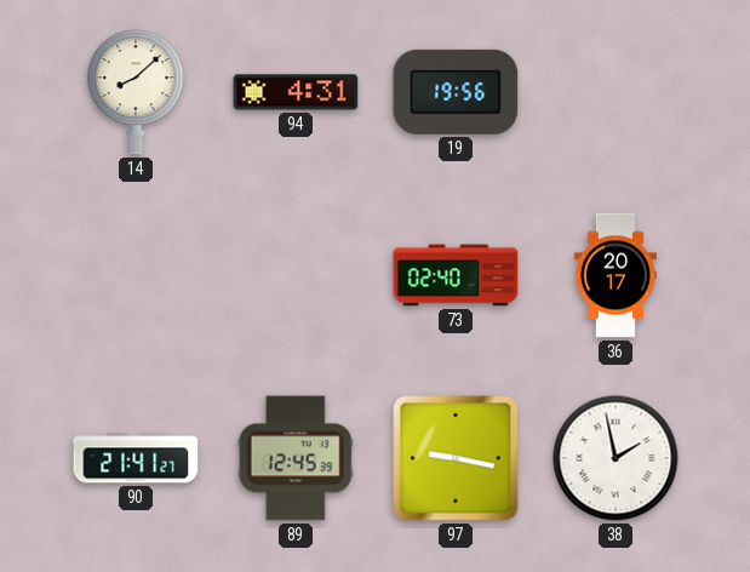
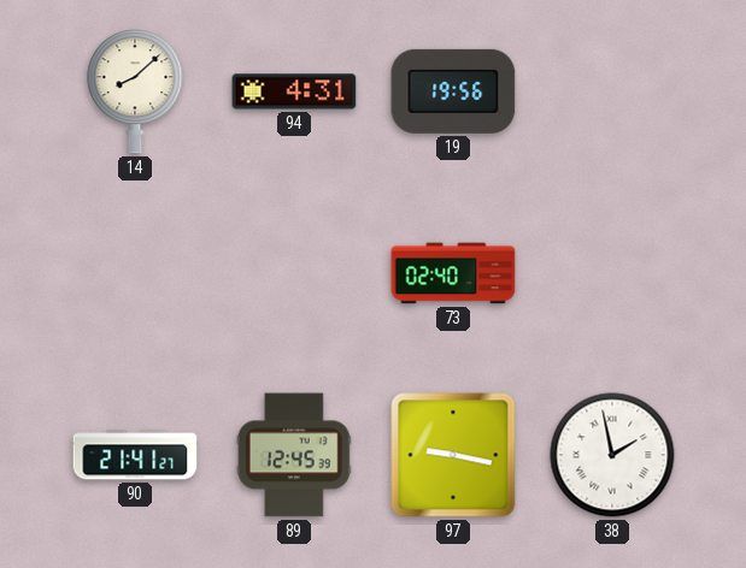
36: 20:17 -> none (616, 275)
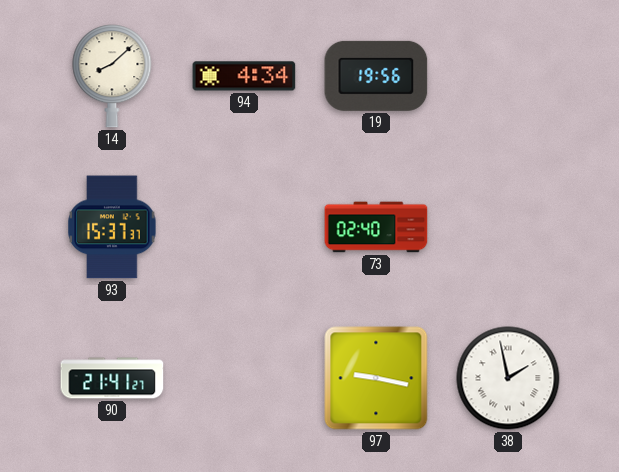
94: 4:31 -> 4:34 (244, 76)
93: none -> 15:37 (112, 227)
89: 12:45 -> none (294, 455)
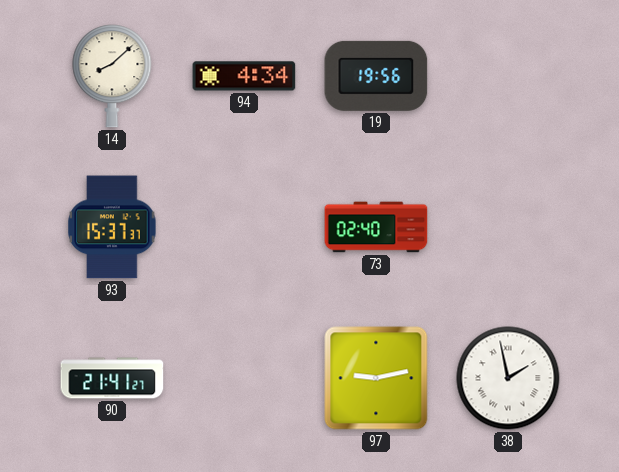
97: 9:17 -> 9:13 (376, 378)
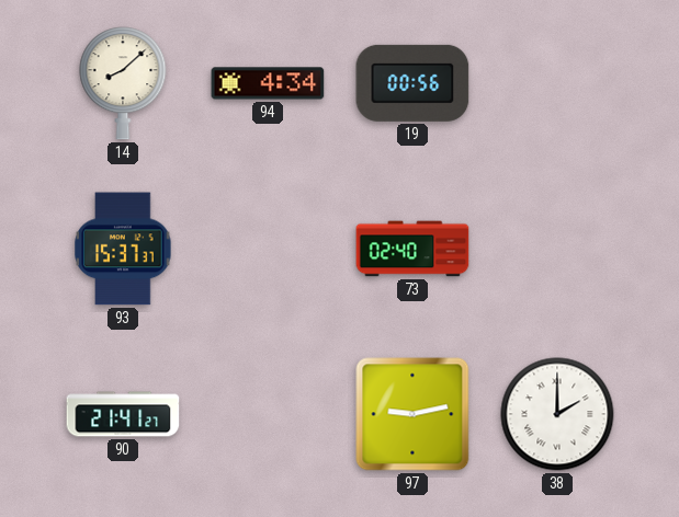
19: 19:56 -> 00:56 (412, 83)
38: 1:58 -> 2:00 (557, 414)
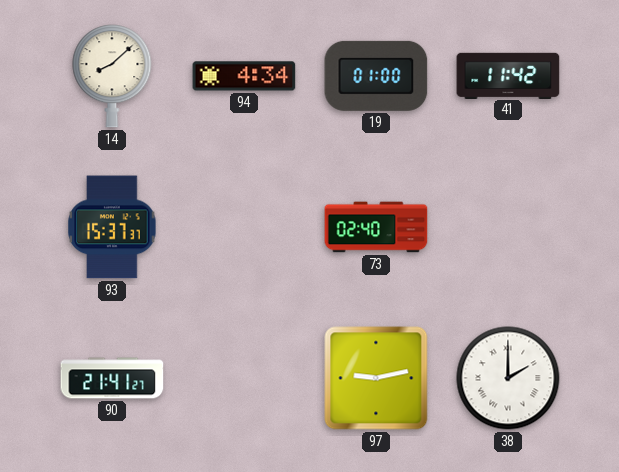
19: 00:56 -> 01:00 (376, 76)
41: none -> 11:42 (508, 75)
